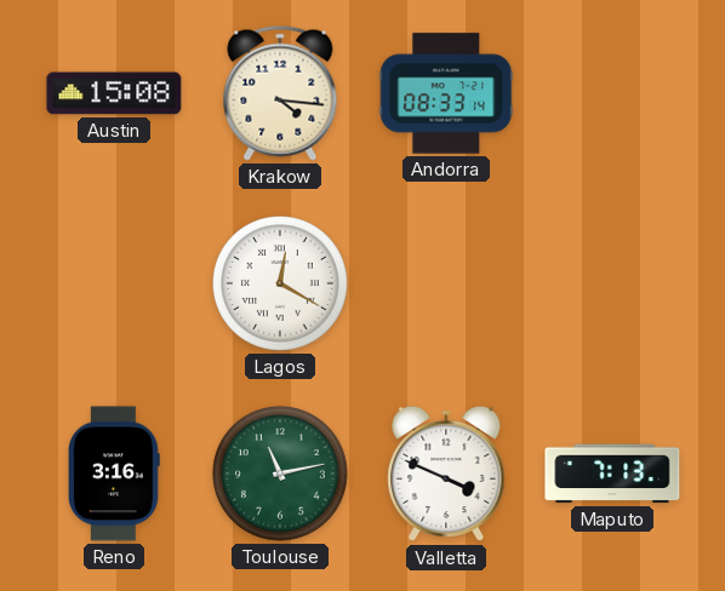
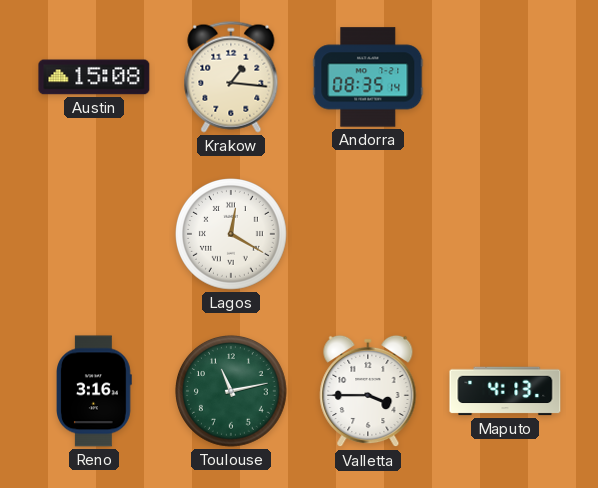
Krakow: 4:16 -> 1:16 (231, 77)
Andorra: 08:33 -> 08:35 (368, 77)
Valletta: 3:49 -> 3:45 (368, 391)
Maputo: 7:13 -> 4:13 (505, 391)
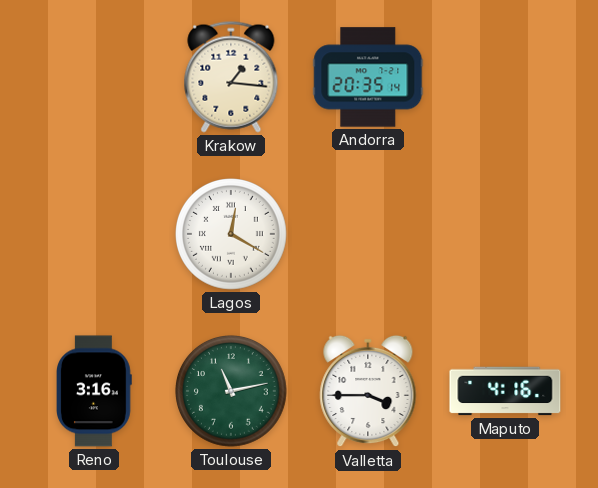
Austin: 15:08 -> none (94, 77)
Andorra: 08:35 -> 20:35 (368, 77)
Maputo: 4:13 -> 4:16 (505, 391)
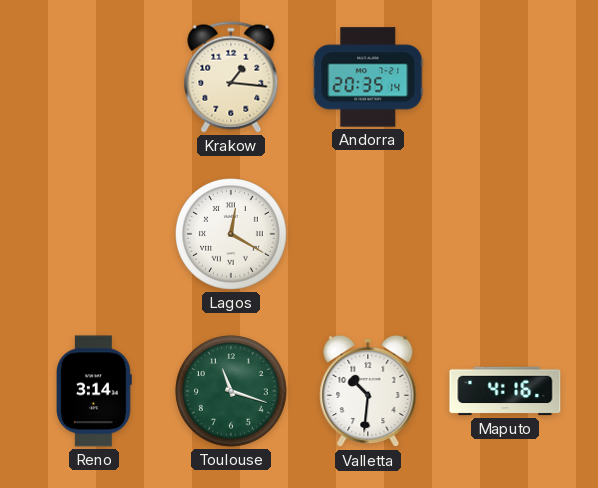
Reno: 3:16 -> 3:14 (95, 391)
Toulouse: 11:13 -> 11:18 (232, 392)
Valletta: 3:45 -> 10:31 (368, 391)
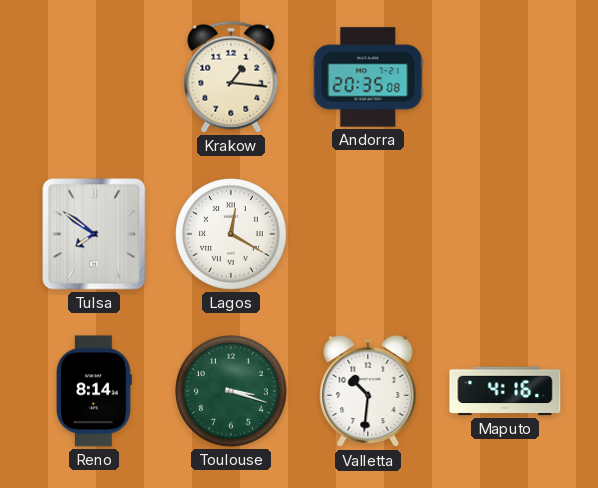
Andorra: 20:35:14 -> 20:35:08 (368, 77)
Tulsa: none -> 7:51 (94, 234)
Reno: 3:14 -> 8:14 (95, 391)
Toulouse: 11:18 -> 3:18 (232, 392)
